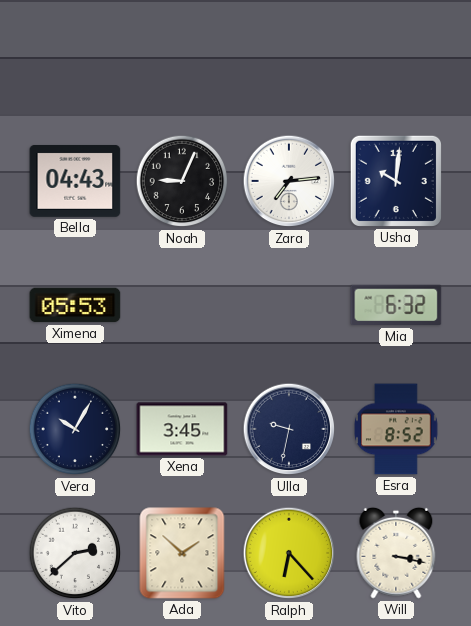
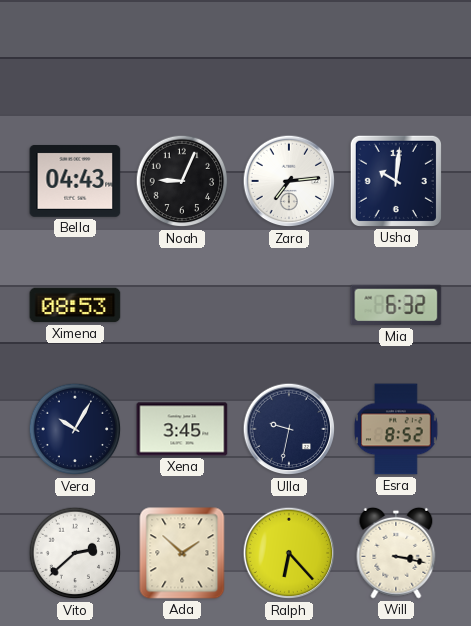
Ximena: 05:53 -> 08:53 (75, 305)
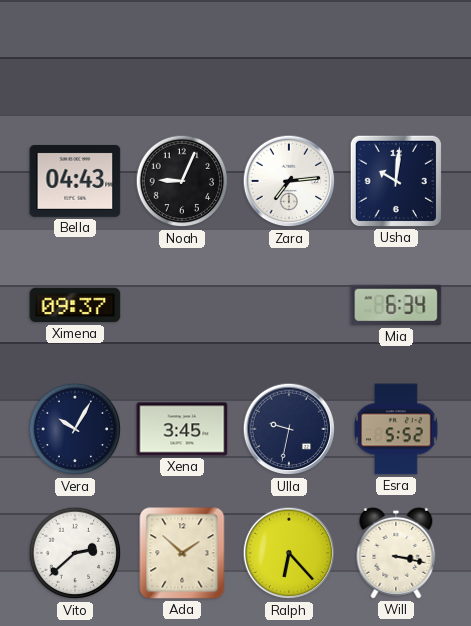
Ximena: 08:53 -> 09:37 (75, 305)
Mia: 6:32 -> 6:34 (396, 305)
Esra: 8:52 -> 5:52 (396, 429)
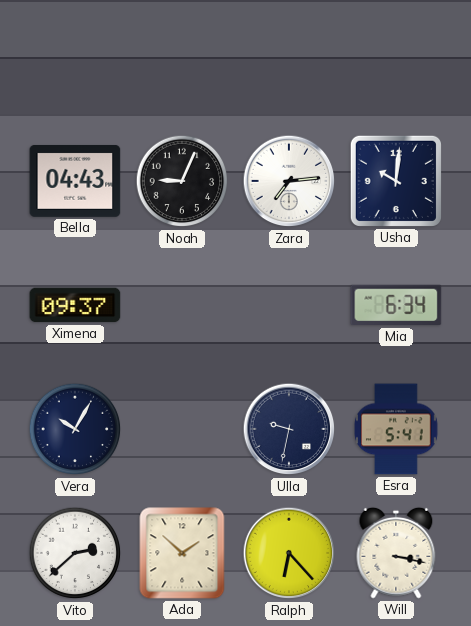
Xena: 3:45 -> none (182, 429)
Esra: 5:52 -> 5:41 (396, 429)
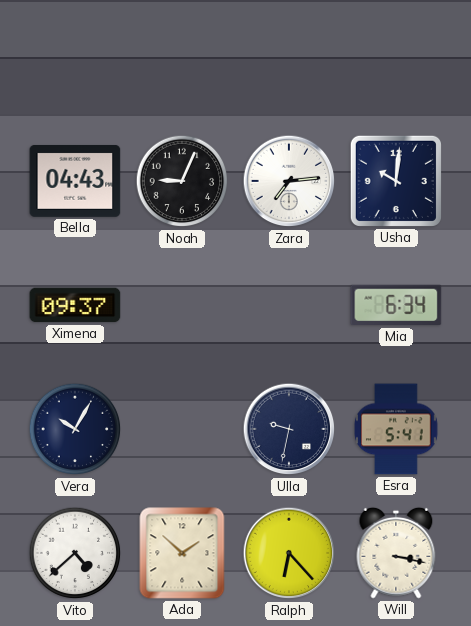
Vito: 2:38 -> 4:38 (75, 553)
